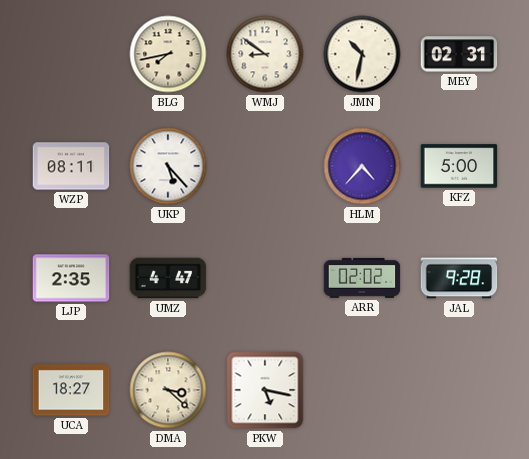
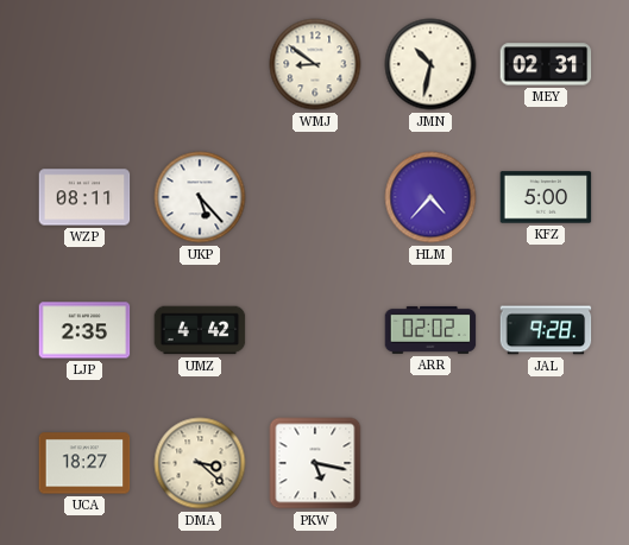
BLG: 7:43 -> none (168, 54)
UMZ: 4:47 -> 4:42 (200, 330)
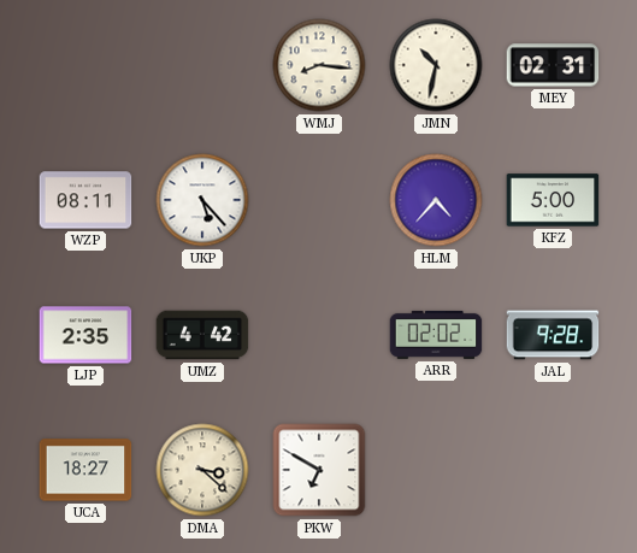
WMJ: 8:51 -> 8:16 (319, 65)
PKW: 5:17 -> 6:50 (319, 470)
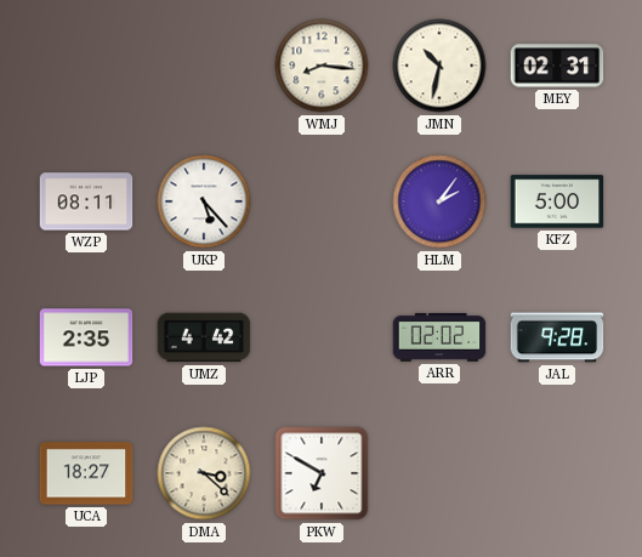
HLM: 4:37 -> 2:06 (439, 201)
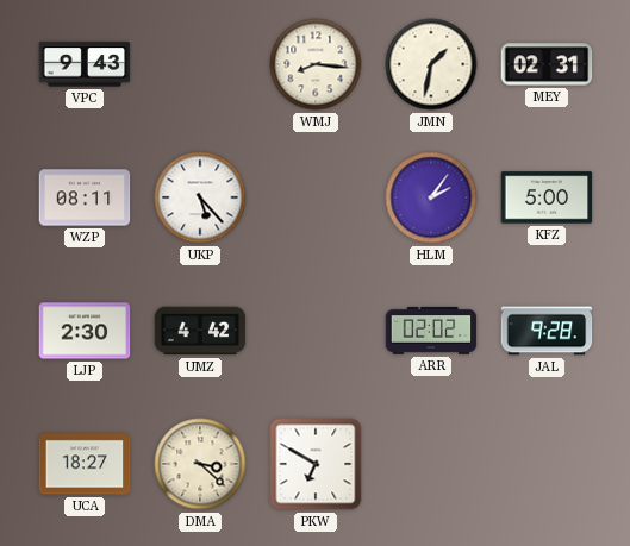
VPC: none -> 9:43 (85, 64)
JMN: 10:32 -> 1:32 (431, 64)
LJP: 2:35 -> 2:30 (85, 331)
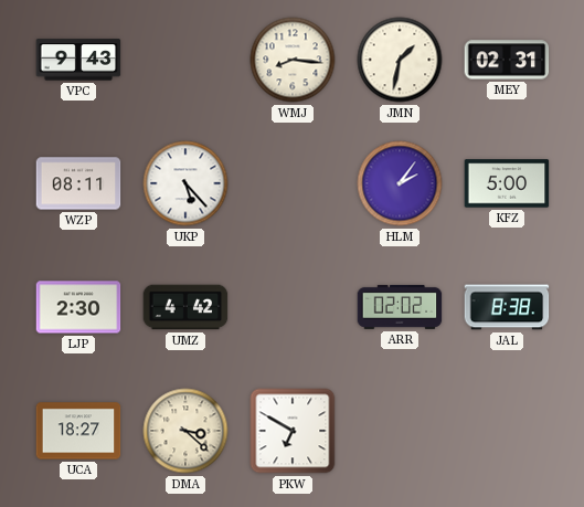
JAL: 9:28 -> 8:38 (507, 307)
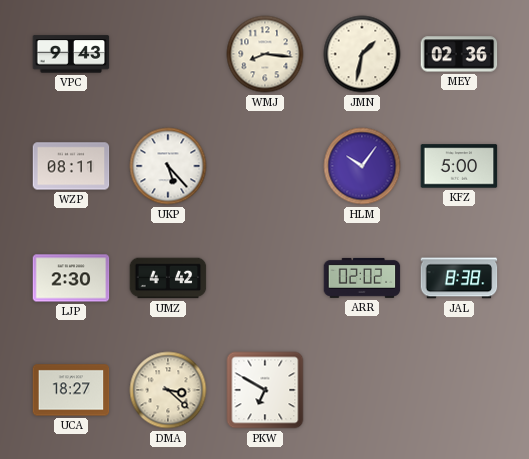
MEY: 02:31 -> 02:36 (459, 54)
HLM: 2:06 -> 10:06 (362, 166)
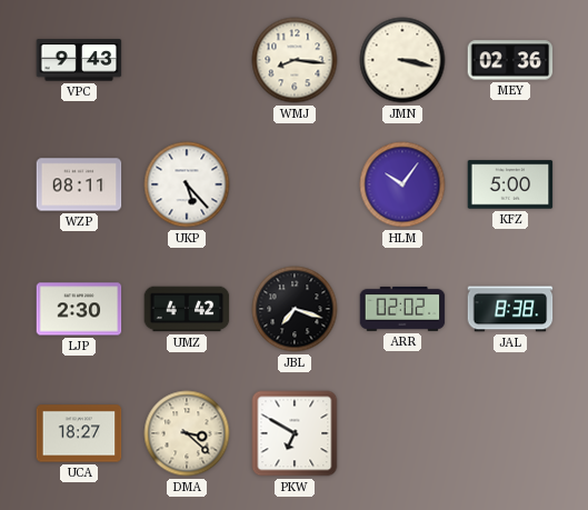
JMN: 1:32 -> 3:17 (402, 60)
JBL: none -> 7:18 (295, 309)
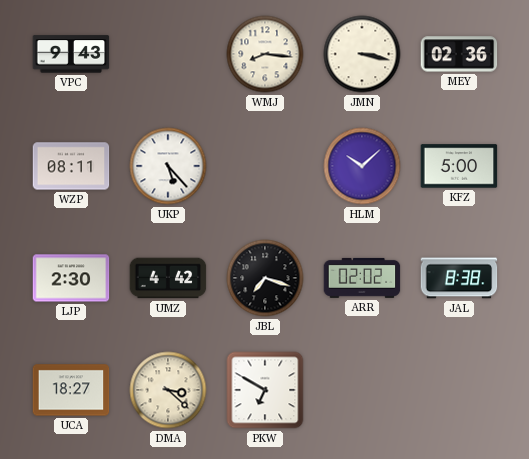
HLM: 10:06 -> 10:08 (362, 166)
